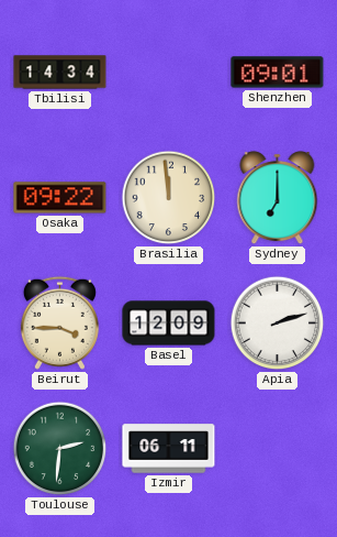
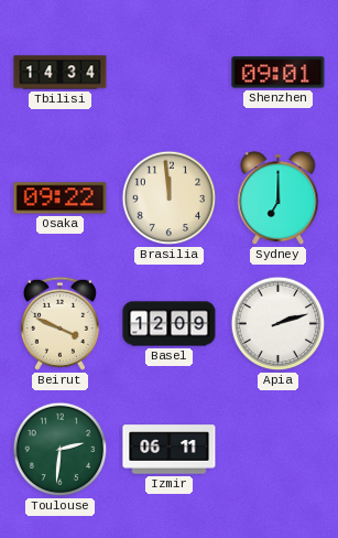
Beirut: 3:45 -> 3:49 (59, 323)
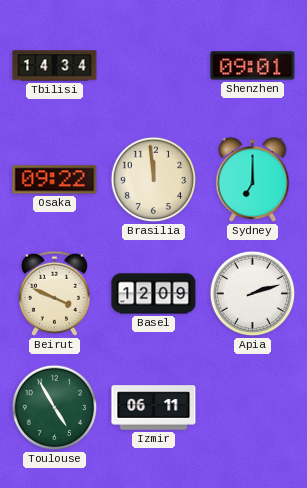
Toulouse: 2:31 -> 4:55 (55, 408)
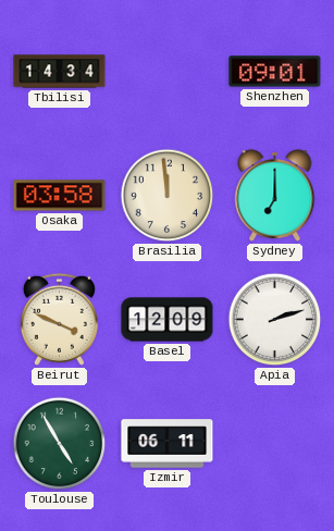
Osaka: 09:22 -> 03:58 (60, 196)
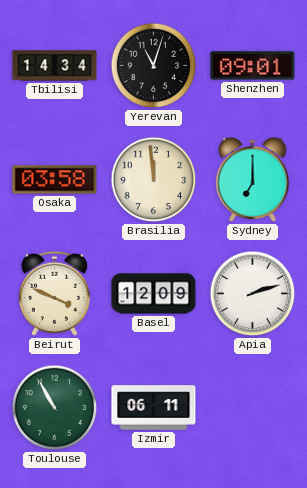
Yerevan: none -> 11:03 (154, 66)
Toulouse: 4:55 -> 10:55 (55, 408)
